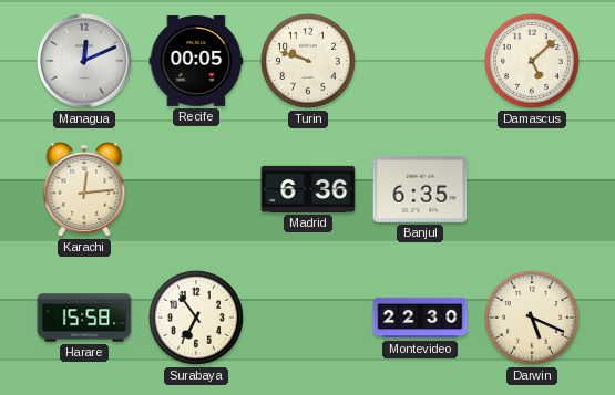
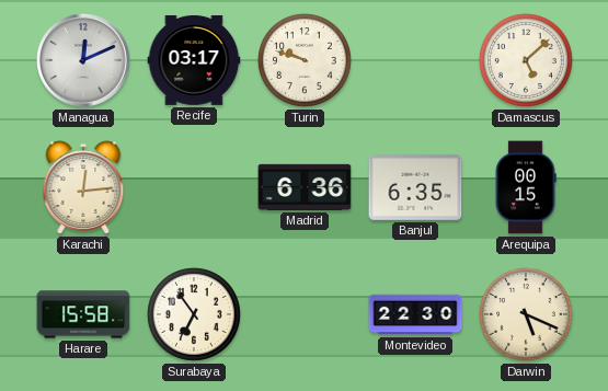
Recife: 00:05 -> 03:17 (194, 60)
Arequipa: none -> 00:15 (526, 187)
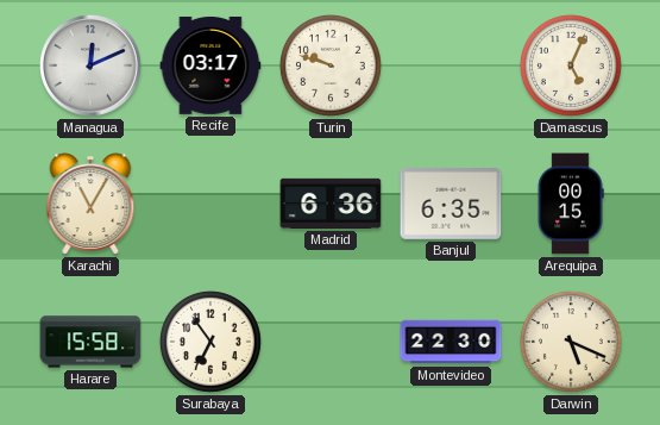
Damascus: 5:08 -> 5:04 (571, 65)
Karachi: 12:14 -> 11:05 (90, 204)
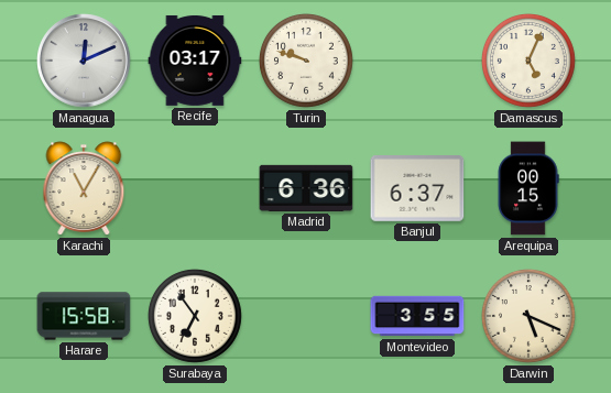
Banjul: 6:35 -> 6:37 (417, 189)
Montevideo: 22:30 -> 3:55 (417, 316)
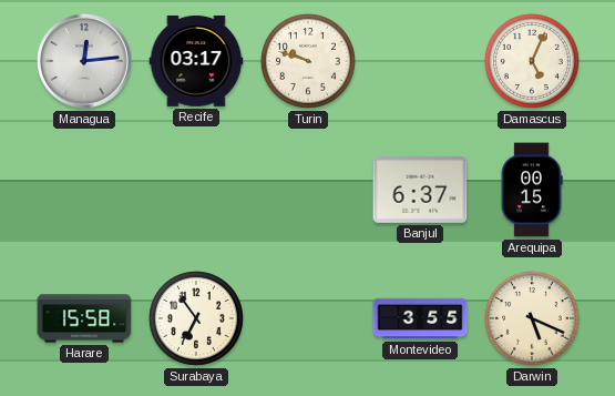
Managua: 12:11 -> 12:14 (84, 61)
Karachi: 11:05 -> none (84, 188)
Madrid: 6:36 -> none (306, 188)
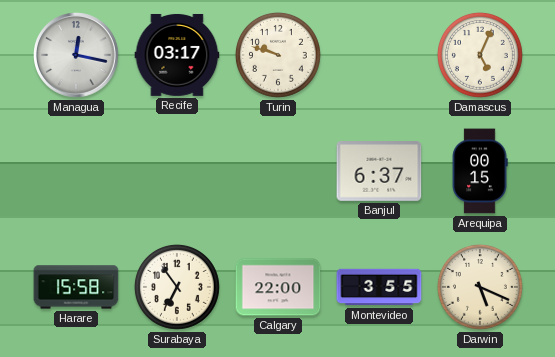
Managua: 12:14 -> 12:17 (76, 55)
Calgary: none -> 22:00 (278, 287)
